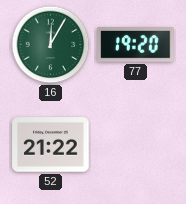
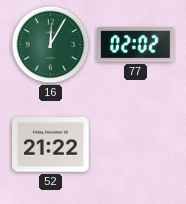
77: 19:20 -> 02:02 (136, 45)
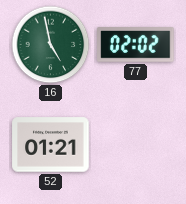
16: 12:05 -> 4:58 (51, 45)
52: 21:22 -> 01:21 (51, 145)
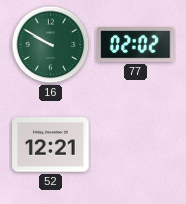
16: 4:58 -> 9:50 (51, 45)
52: 01:21 -> 12:21 (51, 145)
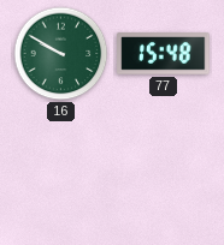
77: 02:02 -> 15:48 (164, 54)
52: 12:21 -> none (51, 145)
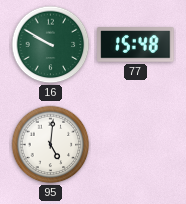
95: none -> 5:01 (51, 145)
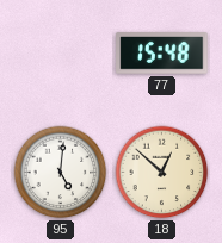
16: 9:50 -> none (51, 45)
18: none -> 12:52 (162, 173)
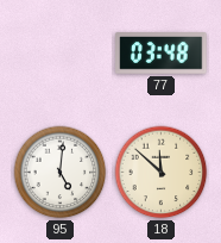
77: 15:48 -> 03:48 (162, 54)
18: 12:52 -> 11:52 (162, 173)
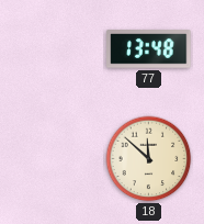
77: 03:48 -> 13:48 (149, 49)
95: 5:01 -> none (61, 173)
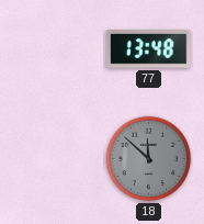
18 dial: cream -> grey (149, 159)
